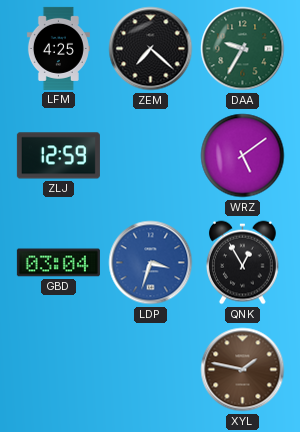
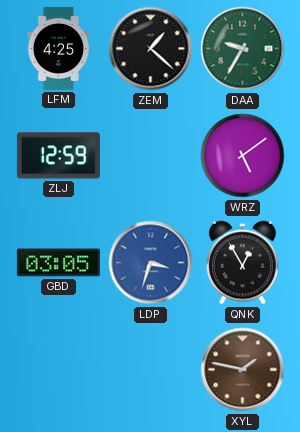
ZEM: 7:22 -> 1:22 (151, 49)
GBD: 03:04 -> 03:05 (58, 263)
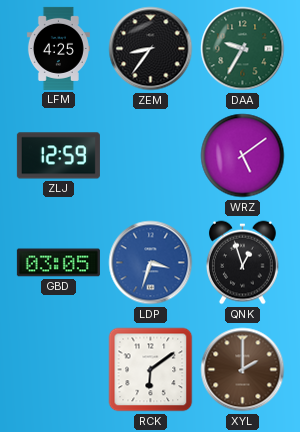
ZEM: 1:22 -> 8:36 (151, 49)
QNK: 12:55 -> 12:57 (242, 263)
RCK: none -> 6:09 (151, 370)
XYL: 1:47 -> 2:00 (243, 370)
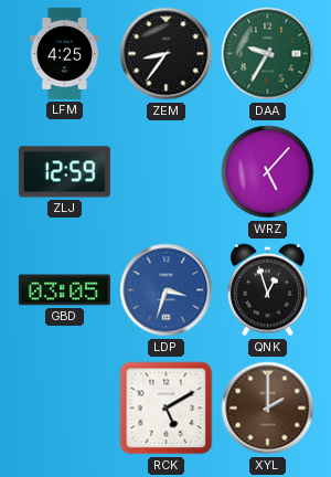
WRZ: 5:09 -> 5:07 (268, 172)
RCK: 6:09 -> 5:10 (167, 409)
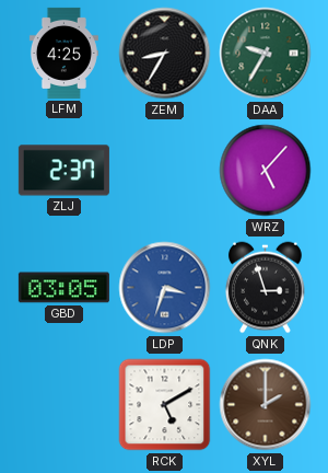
ZEM: 8:36 -> 8:35 (165, 54)
ZLJ: 12:59 -> 2:37 (63, 171)
QNK: 12:57 -> 2:57 (265, 288)
